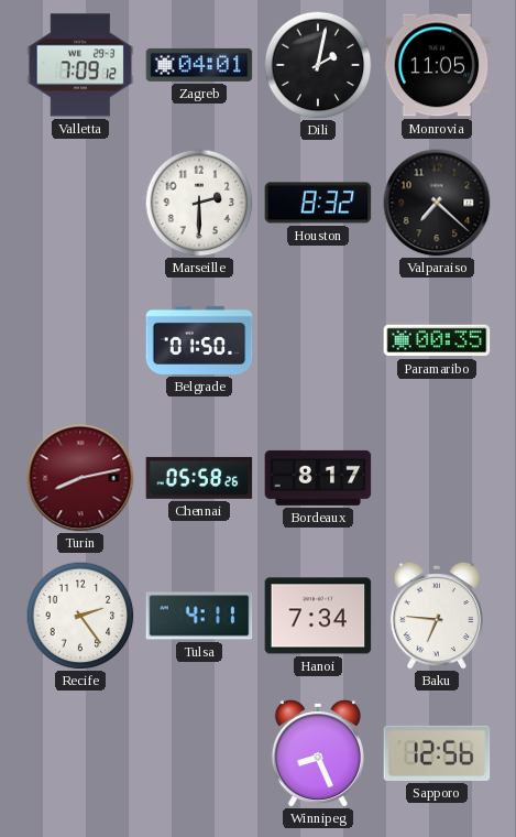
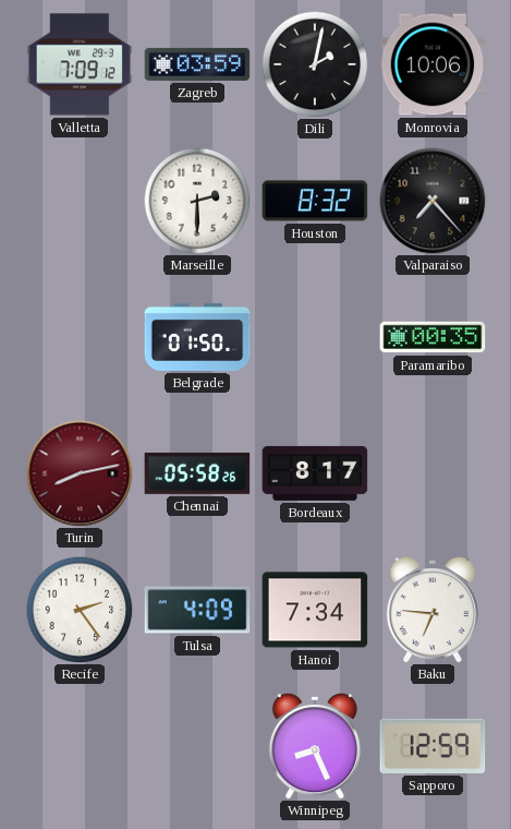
Zagreb: 04:01 -> 03:59 (197, 64)
Monrovia: 11:05 -> 10:06 (433, 64)
Valparaiso: 7:22 -> 7:23 (433, 201)
Tulsa: 4:11 -> 4:09 (197, 610)
Sapporo: 12:56 -> 12:59 (433, 746)
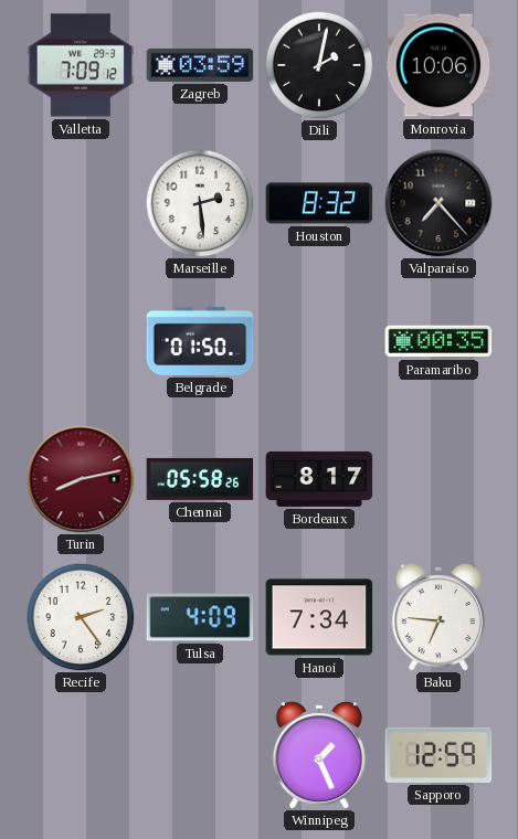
Marseille: 2:30 -> 2:29 (200, 203)
Winnipeg: 8:26 -> 1:26 (318, 755)
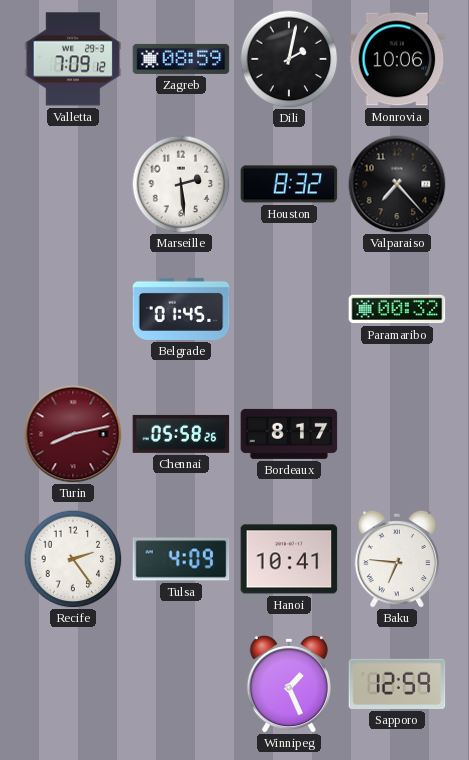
Zagreb: 03:59 -> 08:59 (181, 59)
Belgrade: 01:50 -> 01:45 (181, 309)
Paramaribo: 00:35 -> 00:32 (397, 309)
Hanoi: 7:34 -> 10:41 (289, 559)
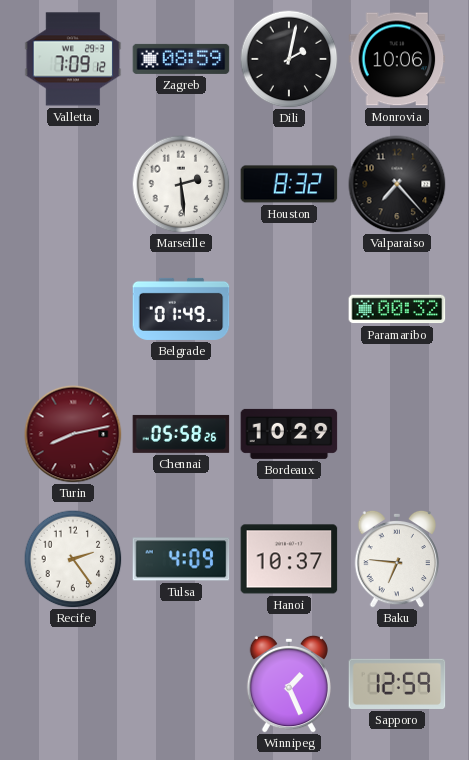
Belgrade: 01:45 -> 01:49 (181, 309)
Bordeaux: 8:17 -> 10:29 (289, 434)
Hanoi: 10:41 -> 10:37 (289, 559)
